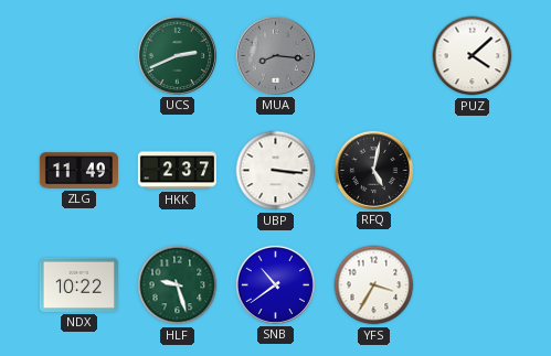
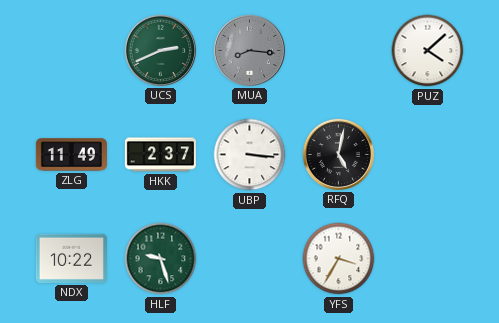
SNB: 10:39 -> none (275, 284)
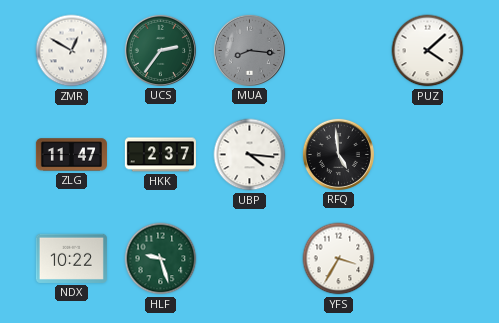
ZMR: none -> 12:50 (72, 51)
UCS: 2:41 -> 2:36 (160, 50)
ZLG: 11:49 -> 11:47 (71, 155)
UBP: 3:16 -> 4:16 (250, 155)
RFQ: 5:02 -> 4:59 (338, 154)
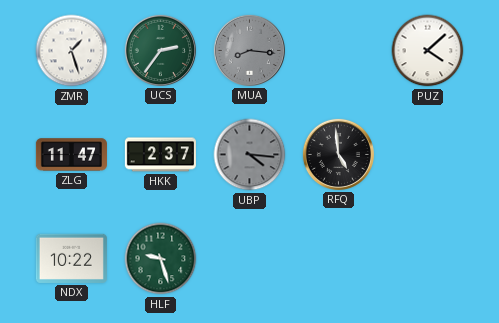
ZMR: 12:50 -> 1:27 (72, 51)
UBP dial: white -> grey (250, 155)
YFS: 3:35 -> none (339, 259)
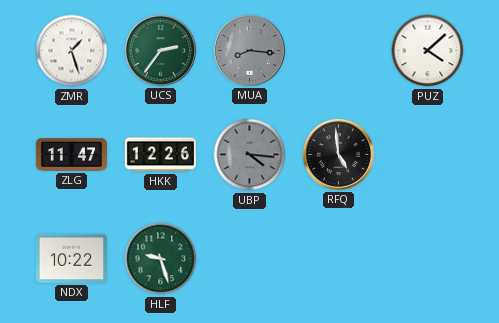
HKK: 2:37 -> 12:26 (160, 155)
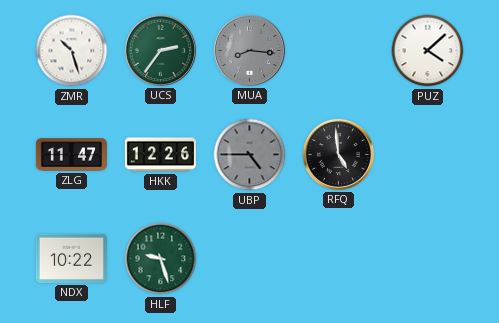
ZMR: 1:27 -> 10:27 (72, 51)
UBP: 4:16 -> 4:45 (250, 155)
